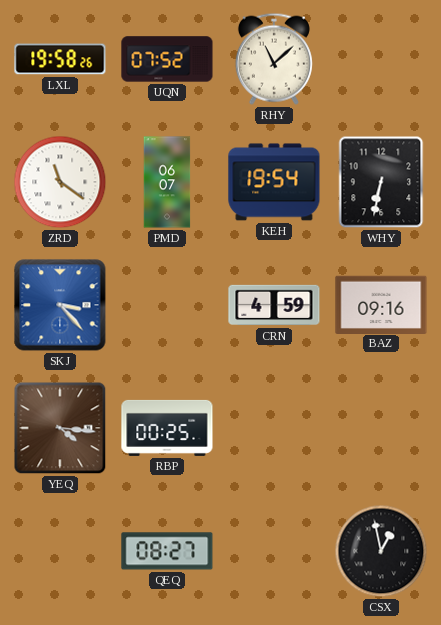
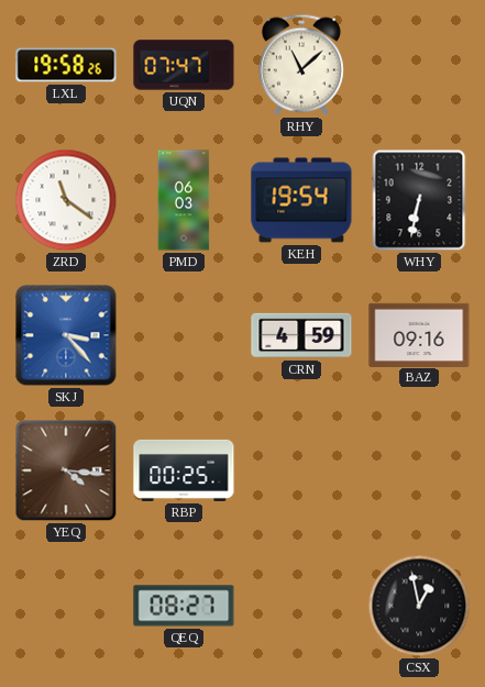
UQN: 07:52 -> 07:47 (184, 65)
PMD: 06:07 -> 06:03 (184, 200)
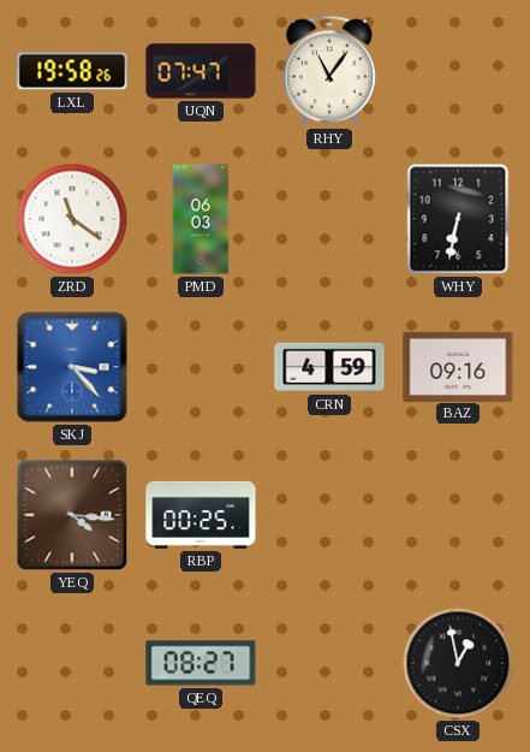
RHY: 11:08 -> 11:06 (329, 71)
KEH: 19:54 -> none (301, 200)
